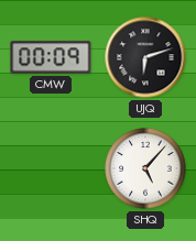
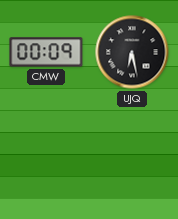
UJQ: 6:12 -> 6:28 (132, 52)
SHQ: 5:07 -> none (145, 168)
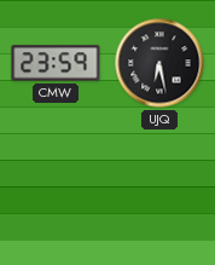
CMW: 00:09 -> 23:59 (56, 63)
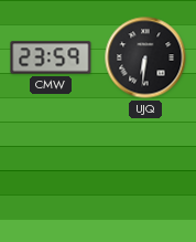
UJQ: 6:28 -> 6:31 (145, 57)
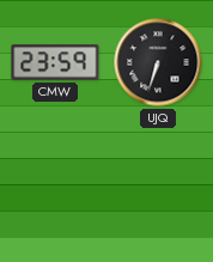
UJQ: 6:31 -> 6:33 (158, 62)
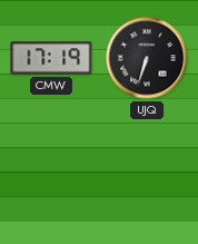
CMW: 23:59 -> 17:19 (51, 58)
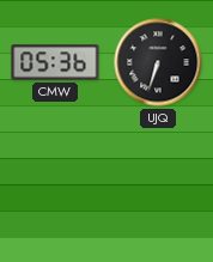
CMW: 17:19 -> 05:36 (55, 62)
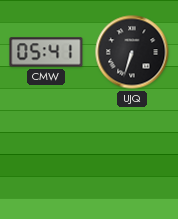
CMW: 05:36 -> 05:41 (46, 52)
